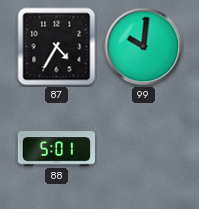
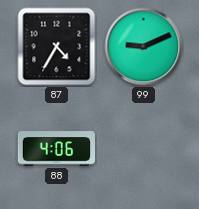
99: 10:01 -> 9:11 (144, 47)
88: 5:01 -> 4:06 (56, 149)
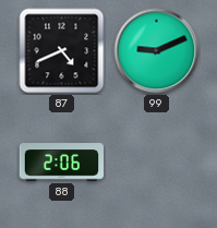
87: 4:35 -> 4:41 (62, 51)
88: 4:06 -> 2:06 (61, 163)
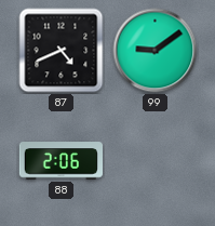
99: 9:11 -> 9:09 (156, 51)
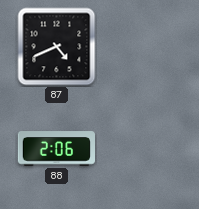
99: 9:09 -> none (156, 51)
